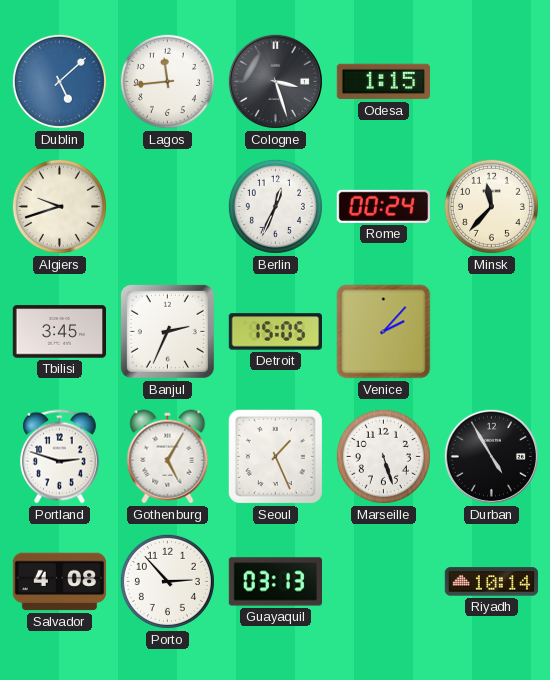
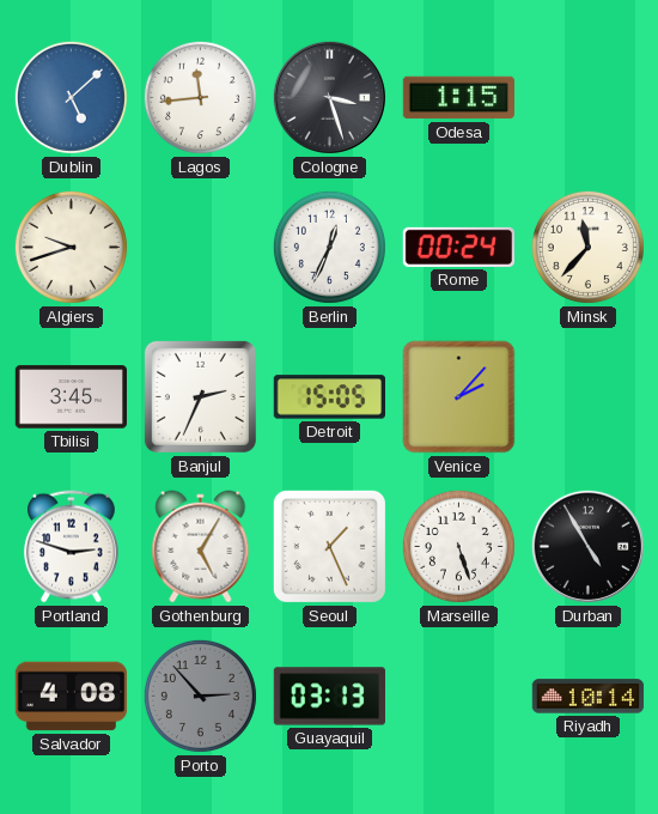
Porto dial: white -> grey (200, 695)
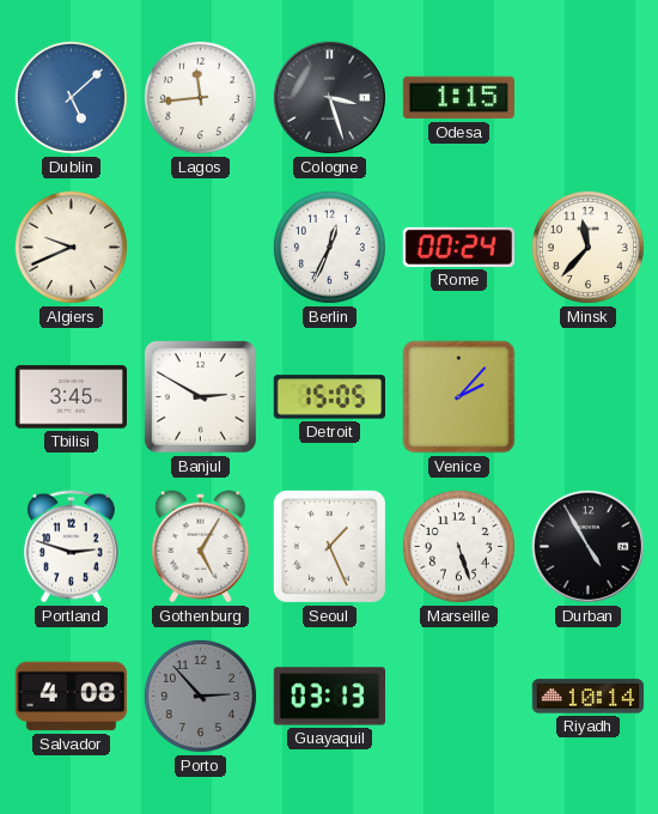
Algiers: 9:42 -> 9:41 (71, 247)
Banjul: 2:34 -> 2:50 (200, 396)
